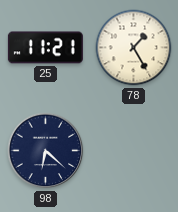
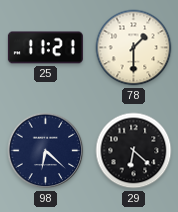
78: 1:25 -> 1:30 (134, 48)
29: none -> 6:22 (134, 151)
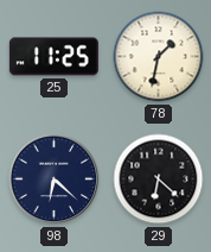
25: 11:21 -> 11:25 (53, 57)
78: 1:30 -> 1:32 (159, 57)
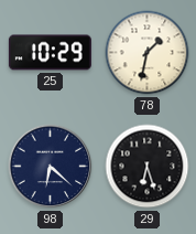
25: 11:25 -> 10:29 (50, 53)
29: 6:22 -> 6:27 (148, 167)
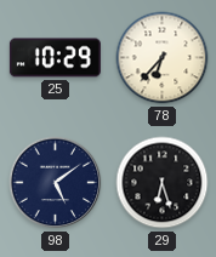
78: 1:32 -> 6:37 (163, 58)
98: 6:22 -> 5:09 (56, 183)
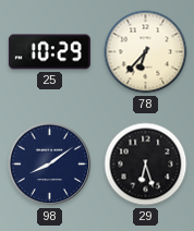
98: 5:09 -> 8:09 (50, 165)
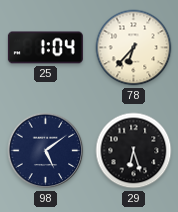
25: 10:29 -> 1:04 (45, 48)
98: 8:09 -> 5:09 (46, 151)
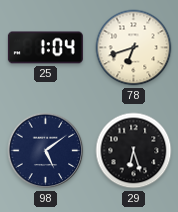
78: 6:37 -> 6:42 (134, 48)
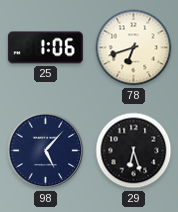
25: 1:04 -> 1:06 (45, 48)
98: 5:09 -> 5:07 (46, 151)
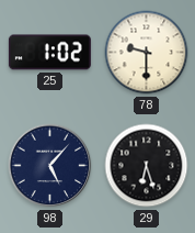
25: 1:06 -> 1:02 (49, 53)
78: 6:42 -> 9:30 (147, 53)
